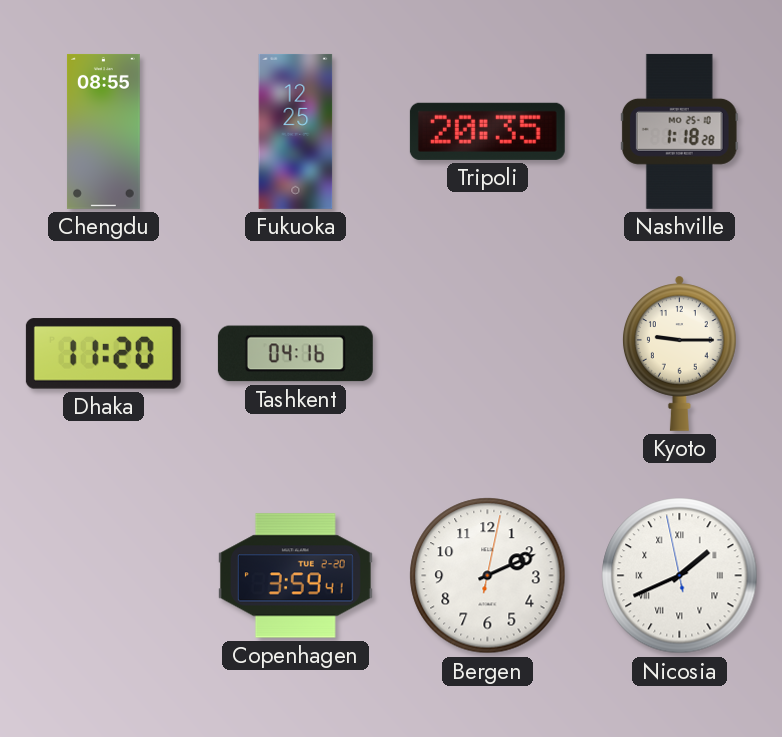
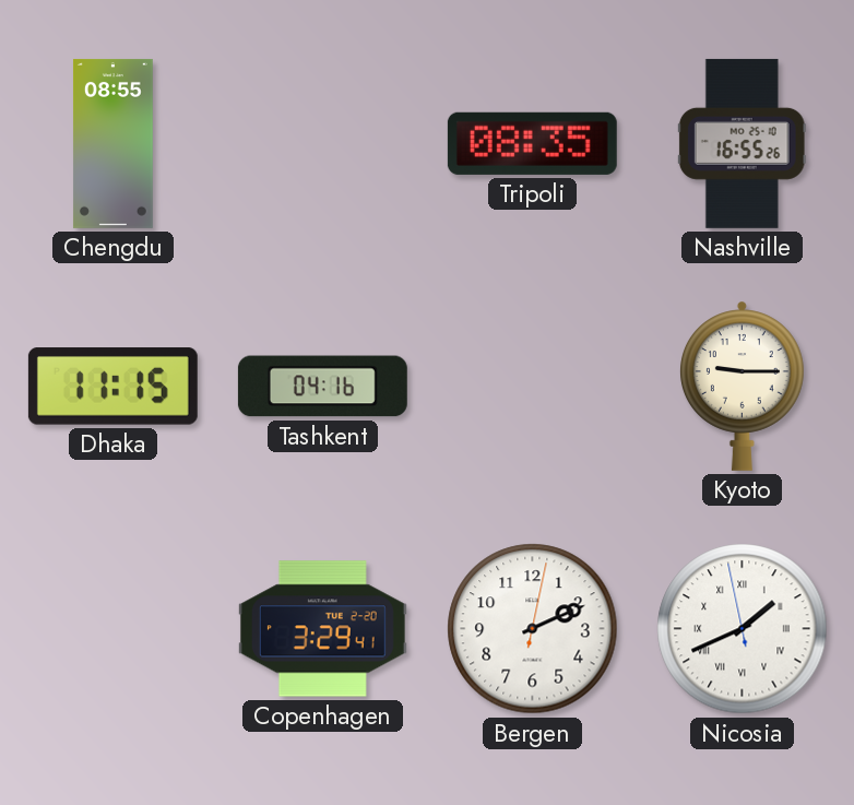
Fukuoka: 12:25 -> none (296, 131)
Tripoli: 20:35 -> 08:35 (532, 143)
Nashville: 1:18 -> 16:55 (742, 143)
Dhaka: 11:20 -> 11:15 (112, 387)
Copenhagen: 3:59 -> 3:29 (322, 629)
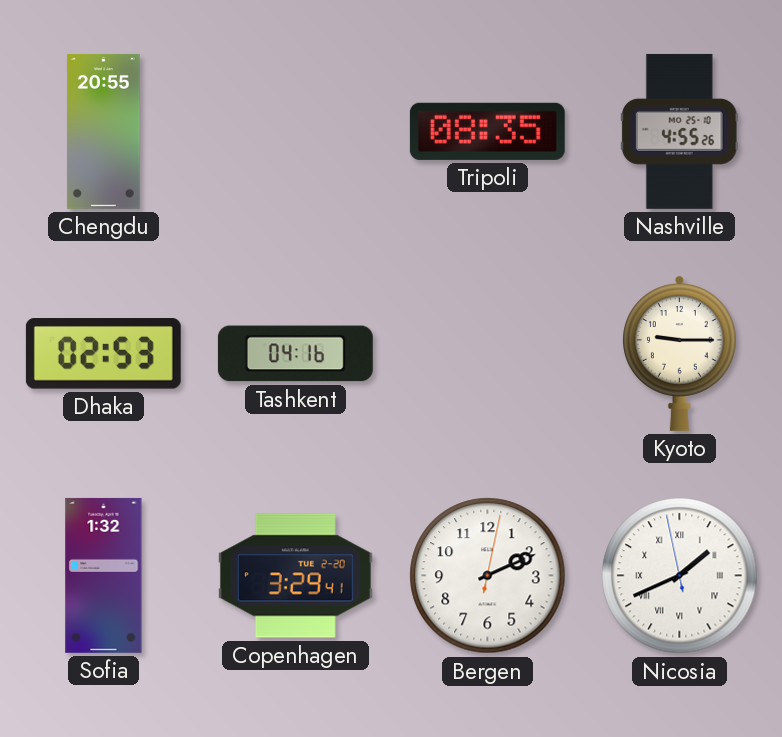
Chengdu: 08:55 -> 20:55 (103, 131)
Nashville: 16:55 -> 4:55 (679, 131)
Dhaka: 11:15 -> 02:53 (103, 354)
Sofia: none -> 1:32 (104, 575)
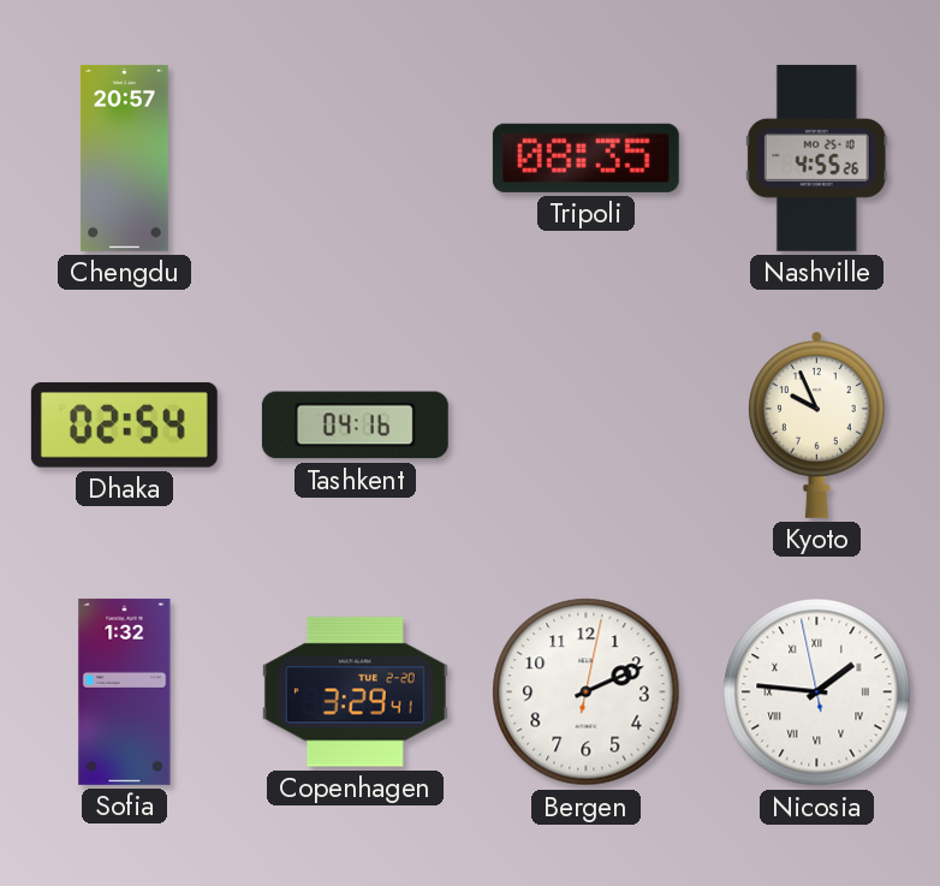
Chengdu: 20:55 -> 20:57 (124, 157)
Dhaka: 02:53 -> 02:54 (124, 426)
Kyoto: 9:15 -> 9:56 (816, 424)
Nicosia: 1:40 -> 1:45 (817, 692)
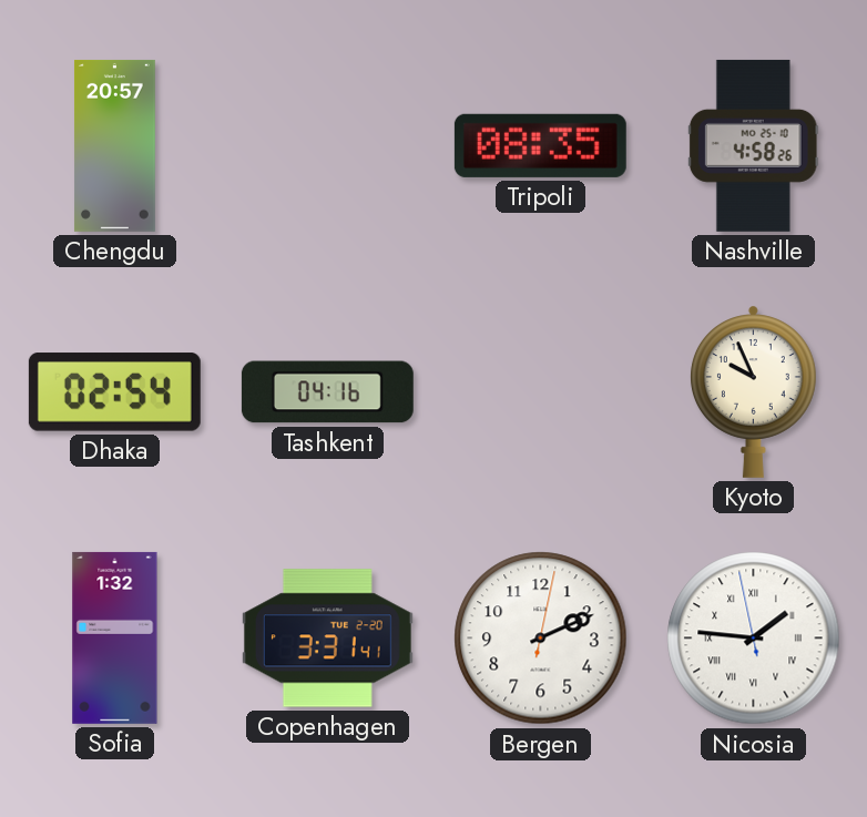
Nashville: 4:55 -> 4:58 (753, 145)
Copenhagen: 3:29 -> 3:31 (327, 639)
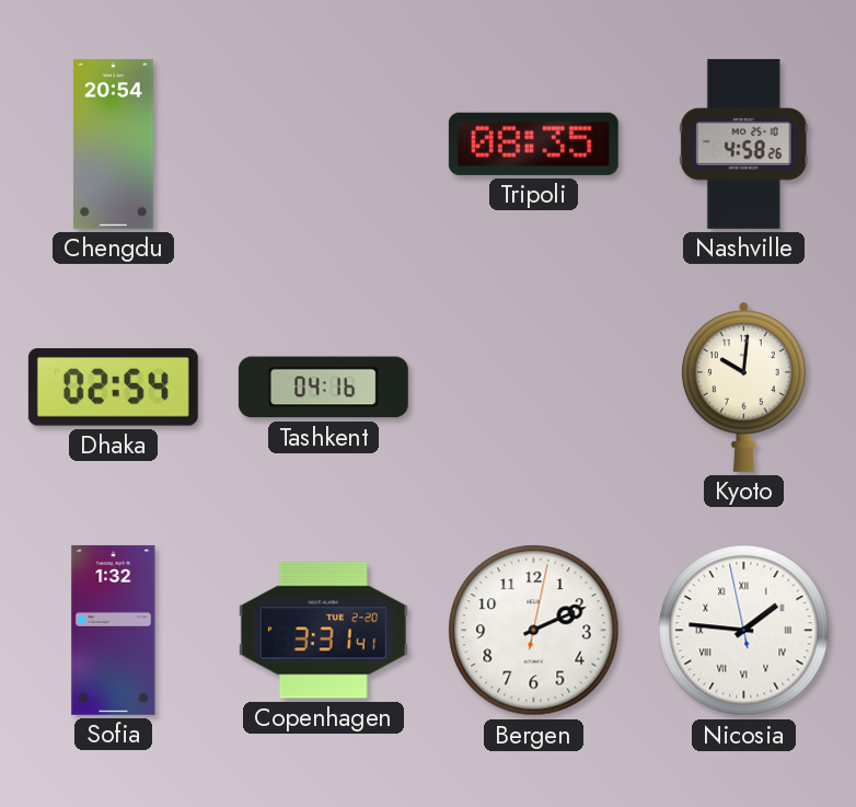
Chengdu: 20:57 -> 20:54 (113, 143)
Kyoto: 9:56 -> 10:01 (743, 387)
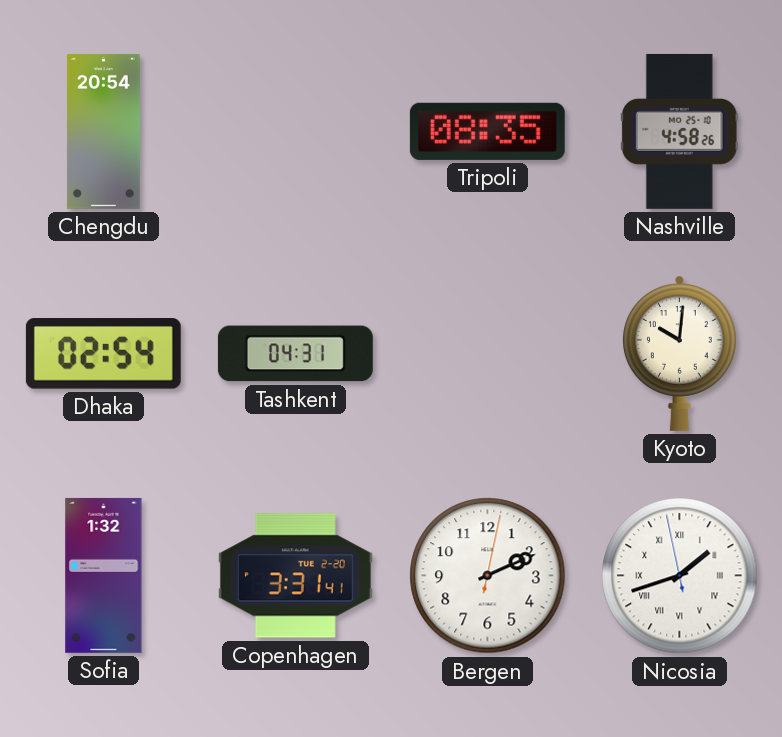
Tashkent: 04:16 -> 04:31 (295, 354)
Nicosia: 1:45 -> 1:41 (680, 576)
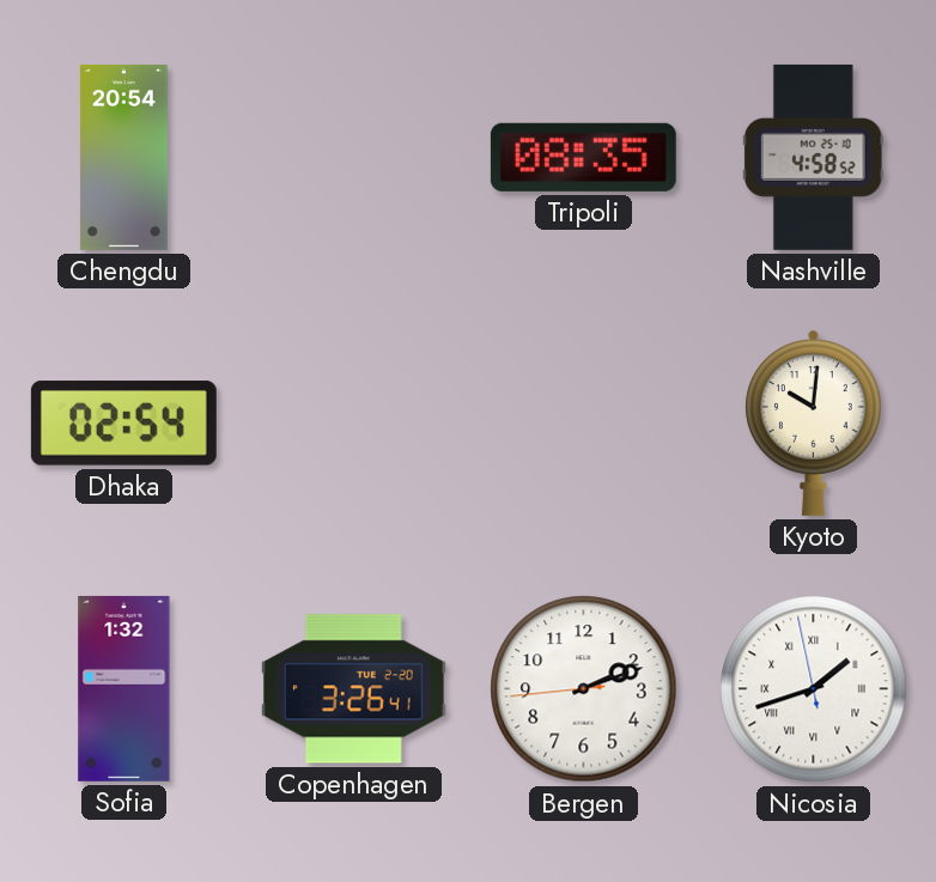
Nashville: 4:58:26 -> 4:58:52 (813, 157)
Tashkent: 04:31 -> none (295, 354)
Copenhagen: 3:31 -> 3:26 (353, 689)
Bergen: 2:11:02 -> 2:11:44 (584, 689)
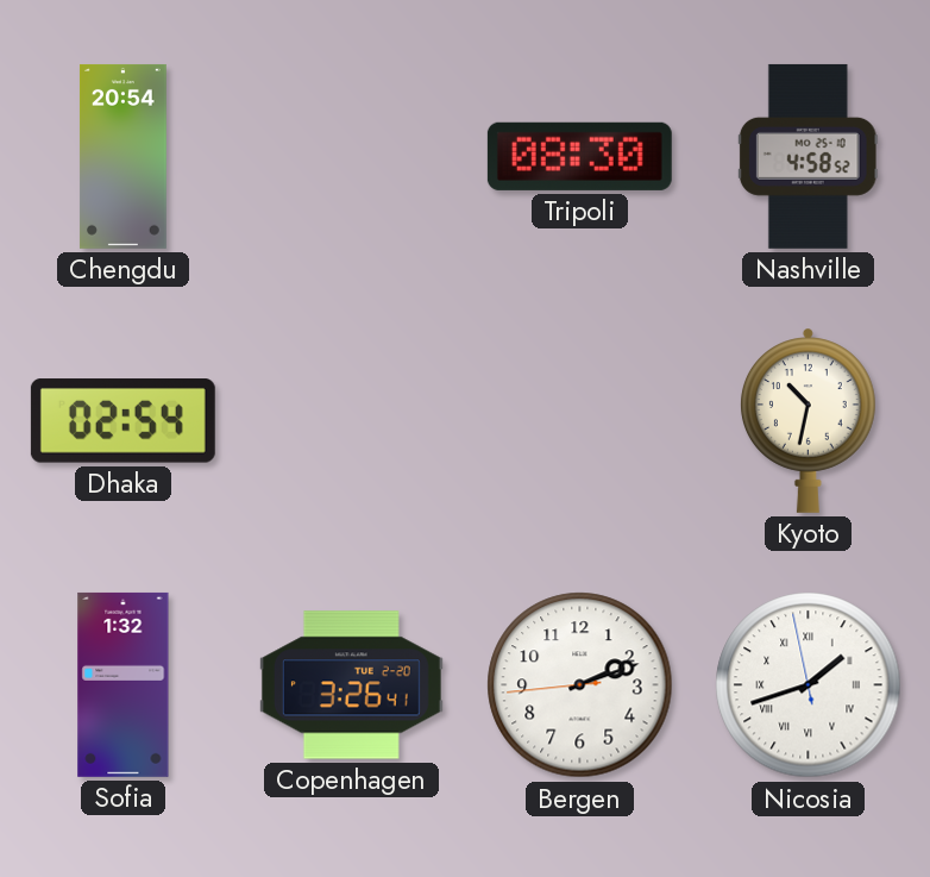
Tripoli: 08:35 -> 08:30 (579, 156)
Kyoto: 10:01 -> 10:32 (808, 420)
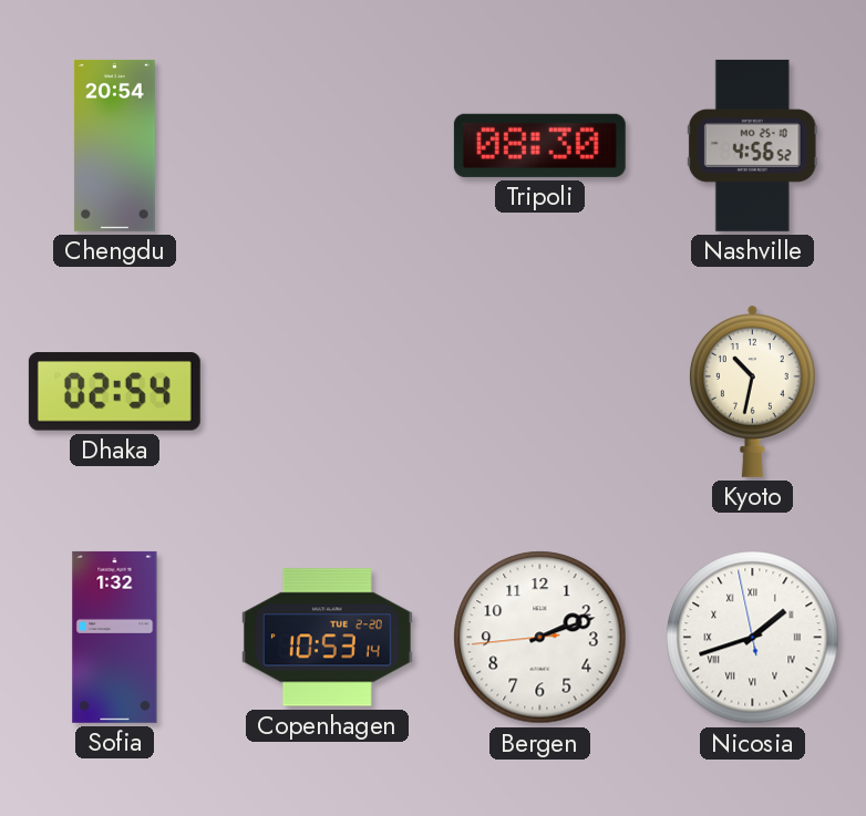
Nashville: 4:58 -> 4:56 (752, 145)
Copenhagen: 3:26 -> 10:53 (327, 638)
